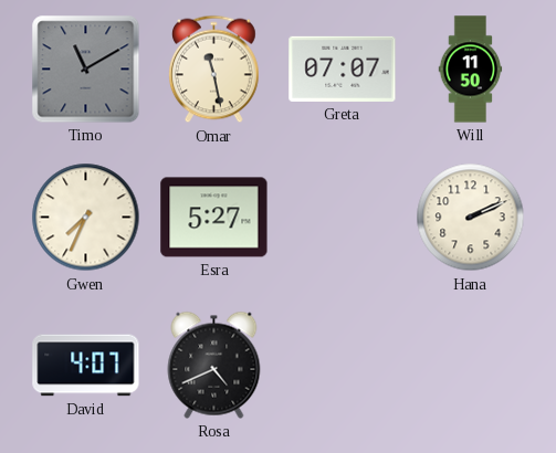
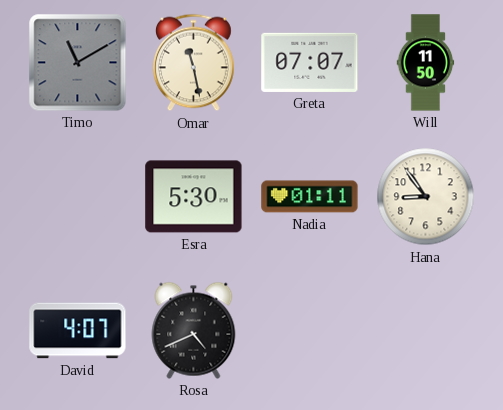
Gwen: 7:34 -> none (86, 218)
Esra: 5:27 -> 5:30 (194, 197)
Nadia: none -> 01:11 (310, 197)
Hana: 2:11 -> 8:54 (426, 197)
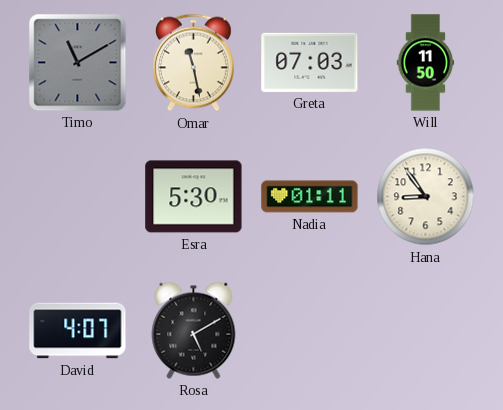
Greta: 07:07 -> 07:03 (310, 62)
Rosa: 4:41 -> 5:10 (194, 330)
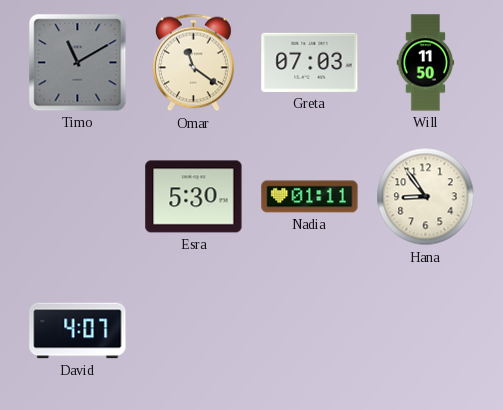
Omar: 11:28 -> 11:21 (194, 63)
Rosa: 5:10 -> none (194, 330)
